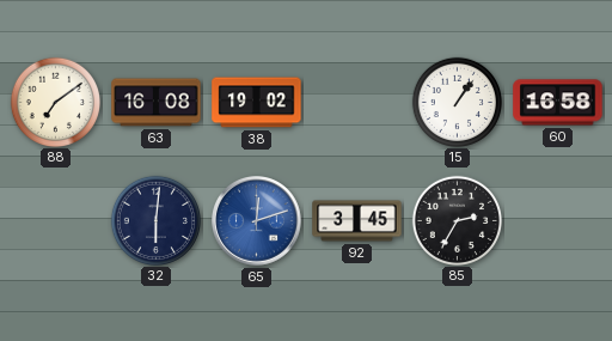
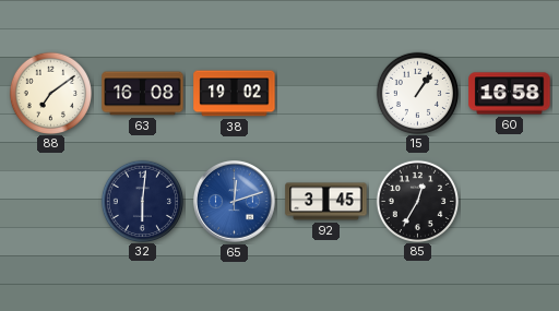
85: 2:35 -> 12:35 (417, 201)
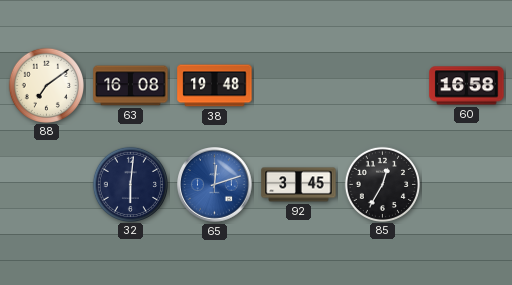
38: 19:02 -> 19:48 (215, 86)
15: 1:06 -> none (417, 93)
